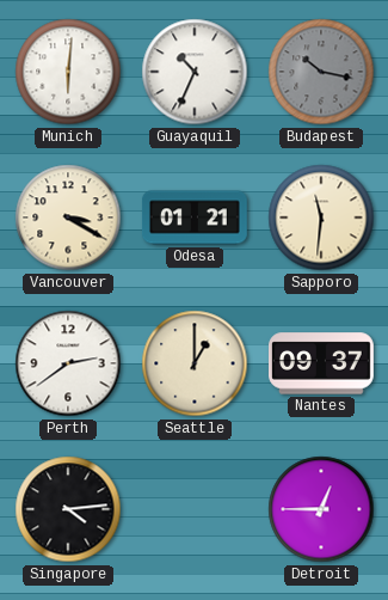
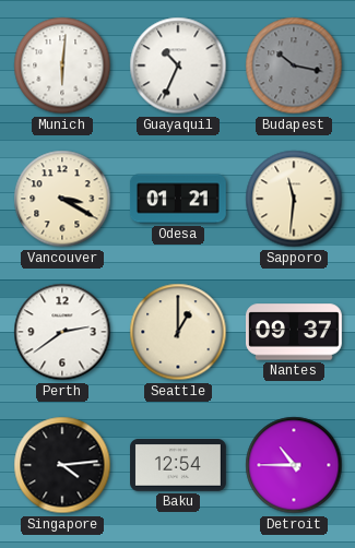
Baku: none -> 12:54 (179, 465)
Detroit: 12:45 -> 10:45 (294, 465)
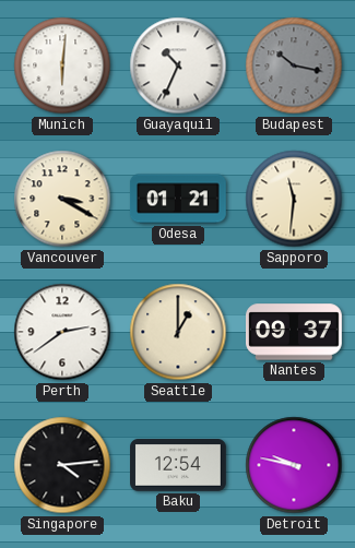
Detroit: 10:45 -> 9:47 (294, 465)
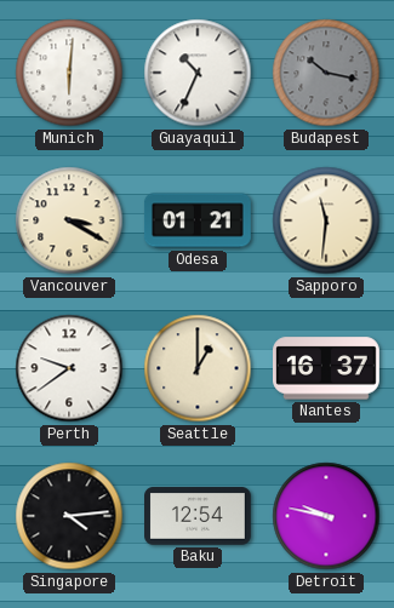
Perth: 2:39 -> 9:39 (69, 368)
Nantes: 09:37 -> 16:37 (327, 368)
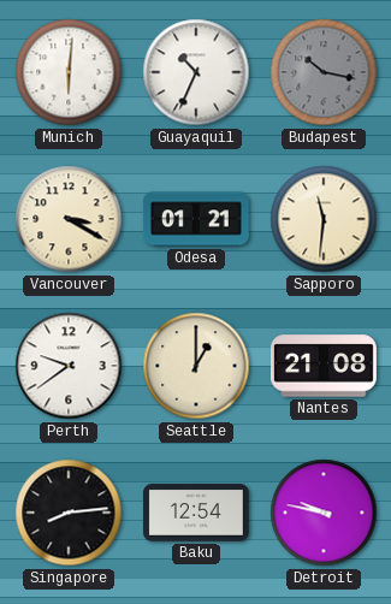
Nantes: 16:37 -> 21:08 (325, 366)
Singapore: 4:14 -> 8:14 (69, 513)
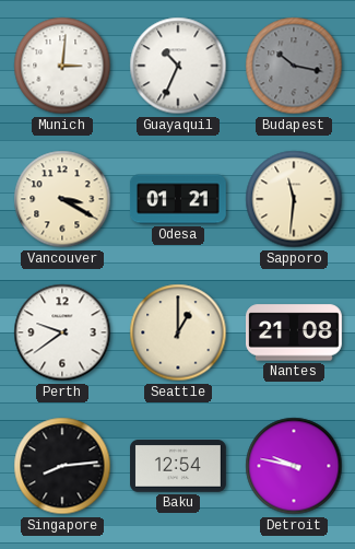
Munich: 6:01 -> 3:01 (62, 66)
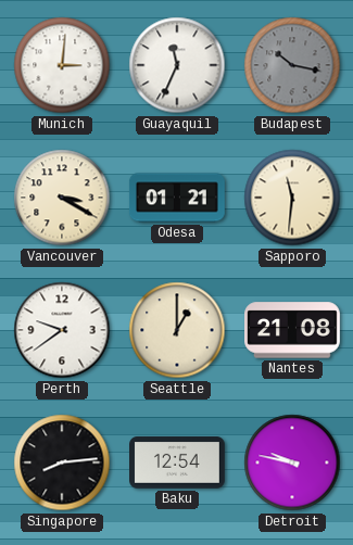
Guayaquil: 10:34 -> 11:34 (177, 65)
